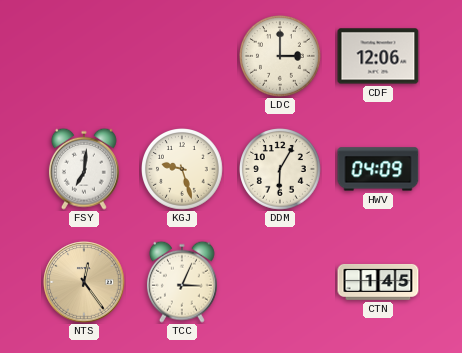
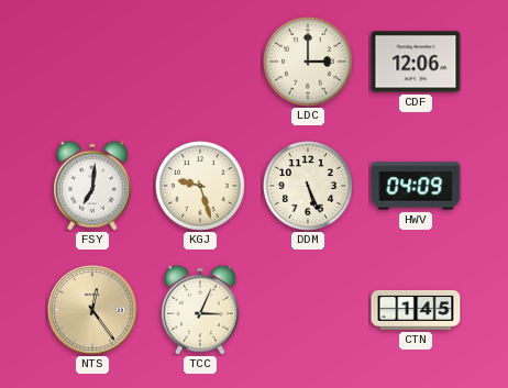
DDM: 6:05 -> 5:26 (309, 187)
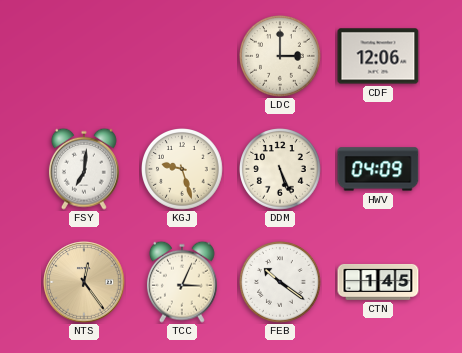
FEB: none -> 10:21 (281, 283)
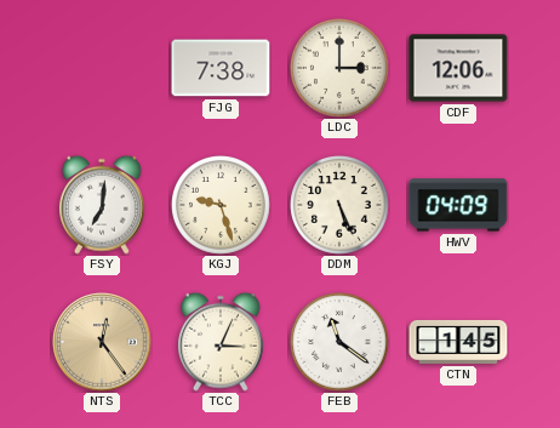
FJG: none -> 7:38 (221, 68)
FEB: 10:21 -> 11:21 (341, 343)
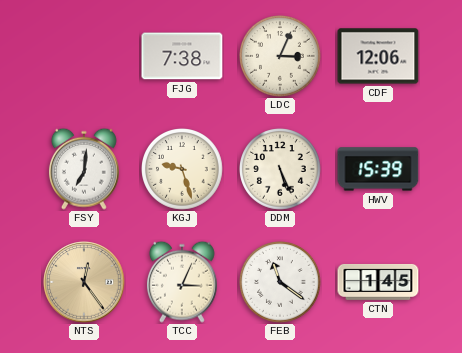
LDC: 3:00 -> 3:04 (281, 57)
HWV: 04:09 -> 15:39 (378, 169)
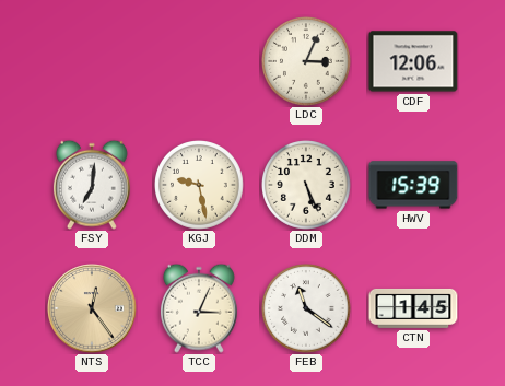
FJG: 7:38 -> none (182, 56)
KGJ: 9:27 -> 9:28 (200, 186)
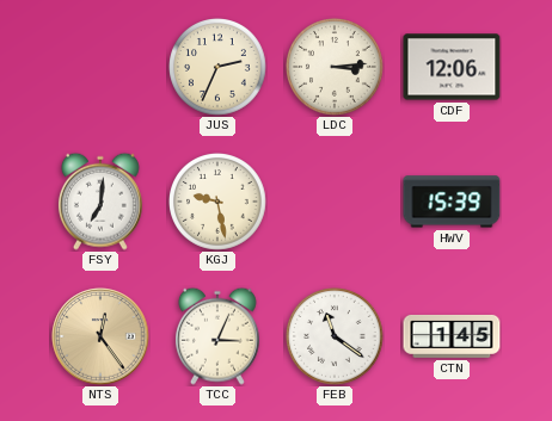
JUS: none -> 2:34 (219, 68)
LDC: 3:04 -> 3:14 (336, 68)
DDM: 5:26 -> none (307, 186)
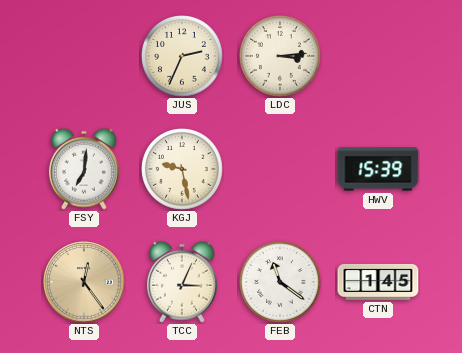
CDF: 12:06 -> none (452, 67)
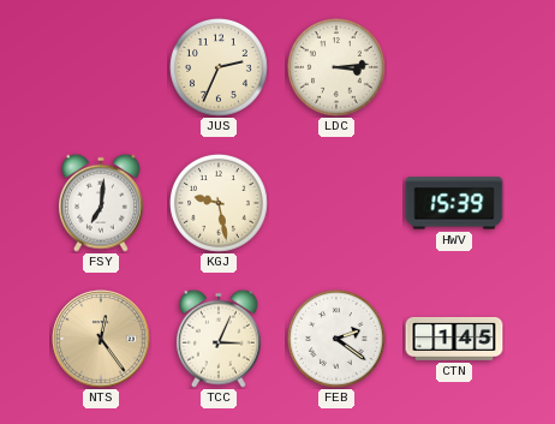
FEB: 11:21 -> 2:21 (338, 340)
